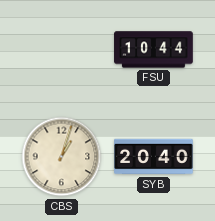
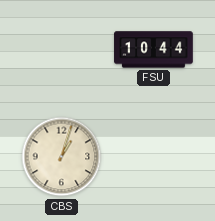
SYB: 20:40 -> none (154, 157)
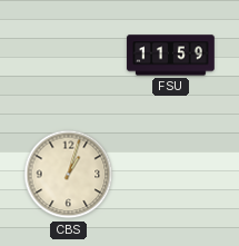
FSU: 10:44 -> 11:59 (171, 56)
